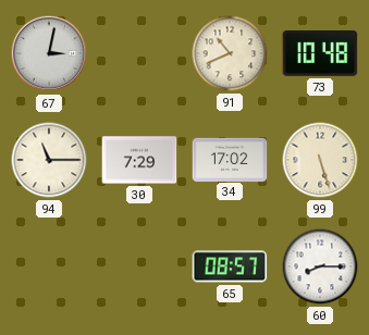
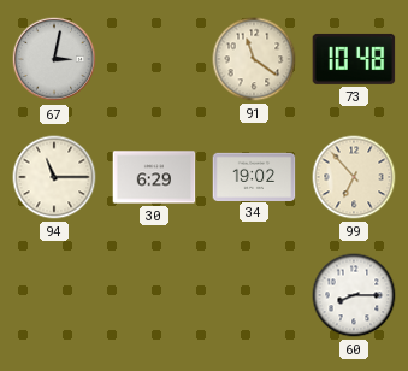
91: 10:41 -> 11:21 (254, 59)
30: 7:29 -> 6:29 (154, 177)
34: 17:02 -> 19:02 (254, 176)
99: 5:27 -> 6:53 (354, 177)
65: 08:57 -> none (230, 266)
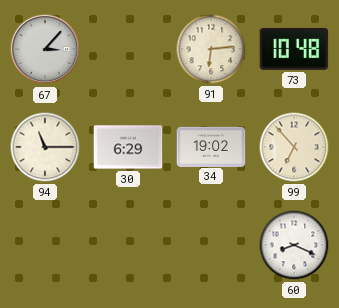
67: 3:02 -> 3:07 (45, 49)
91: 11:21 -> 6:14 (211, 49)
60: 8:15 -> 8:19 (294, 245)
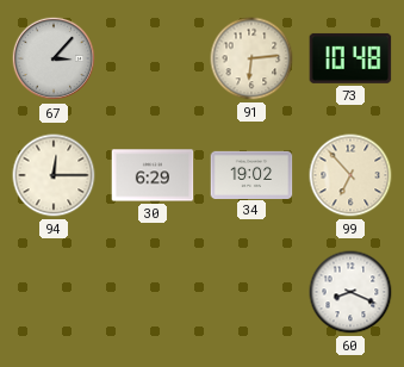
94: 11:15 -> 12:15 (54, 175)
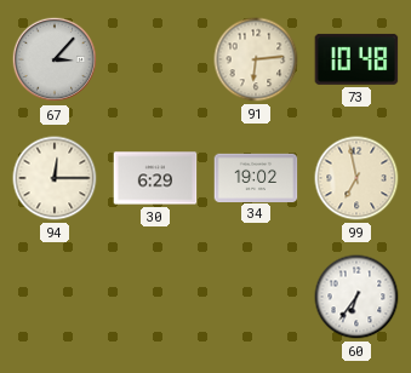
99: 6:53 -> 6:58 (356, 178)
60: 8:19 -> 6:36 (356, 297)
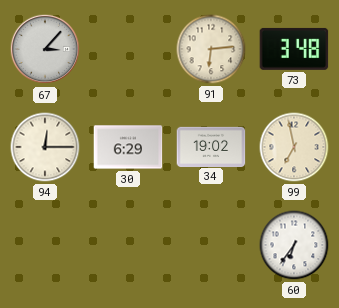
73: 10:48 -> 3:48 (294, 49)
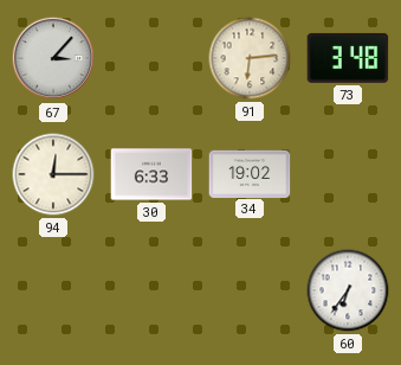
30: 6:29 -> 6:33 (151, 174)
99: 6:58 -> none (294, 147)
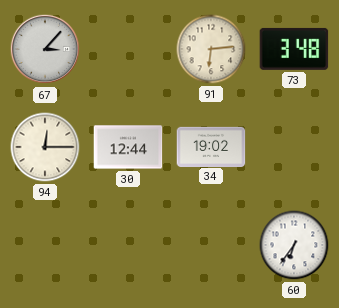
30: 6:33 -> 12:44 (128, 147)
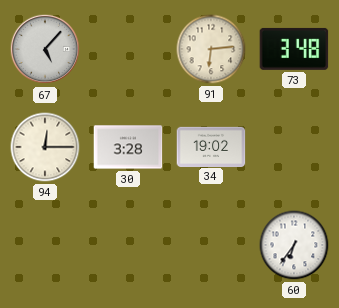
67: 3:07 -> 5:07 (45, 49)
30: 12:44 -> 3:28 (128, 147)
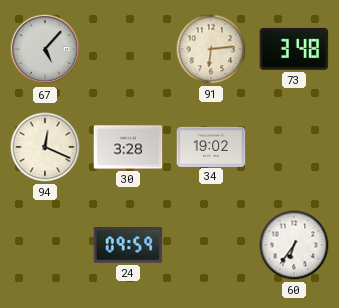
94: 12:15 -> 12:19 (45, 147)
24: none -> 09:59 (128, 245)
